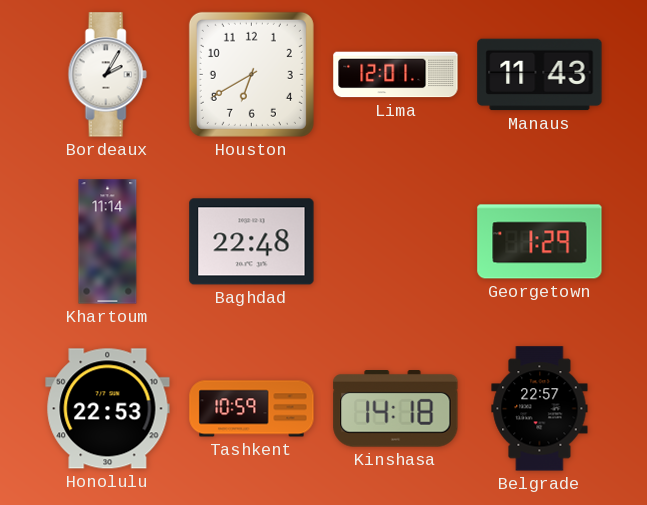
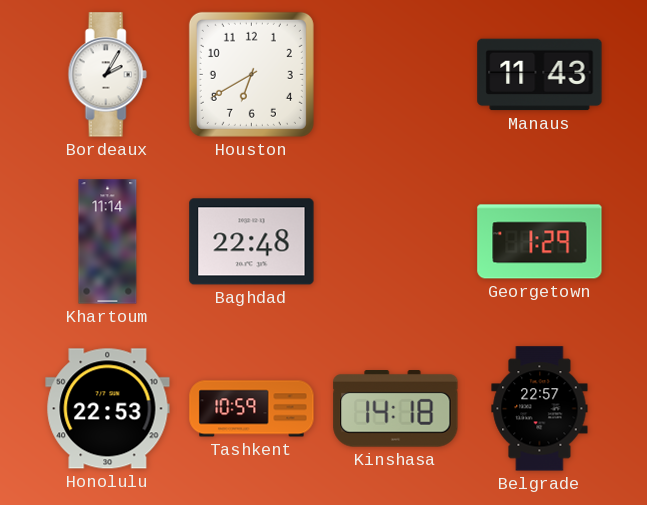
Lima: 12:01 -> none (396, 75)
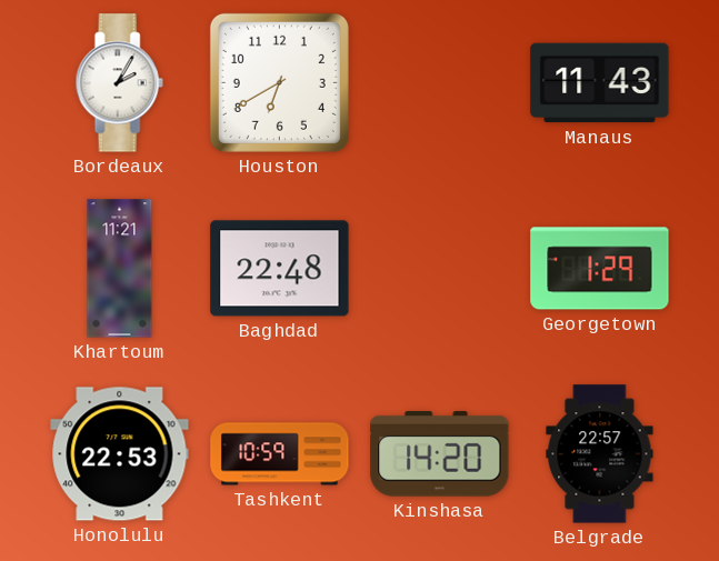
Khartoum: 11:14 -> 11:21 (120, 269)
Kinshasa: 14:18 -> 14:20 (440, 454)
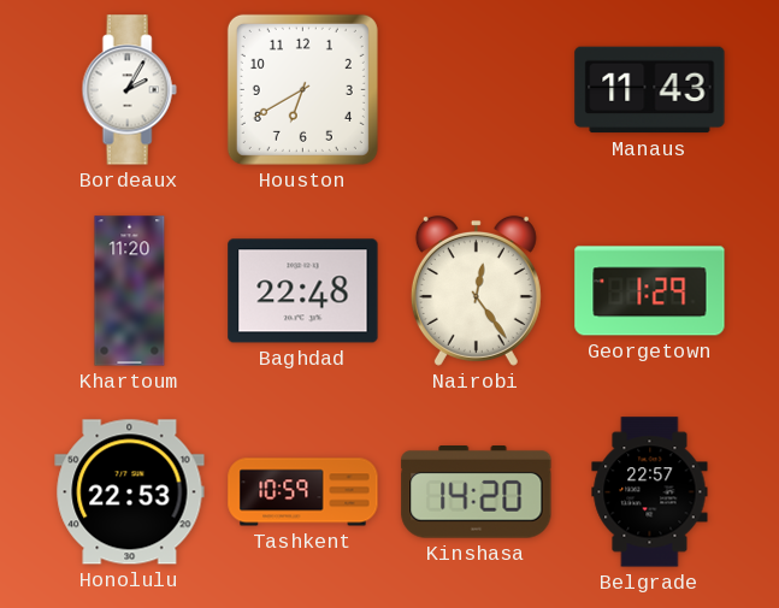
Khartoum: 11:21 -> 11:20 (130, 291)
Nairobi: none -> 12:24 (476, 290)
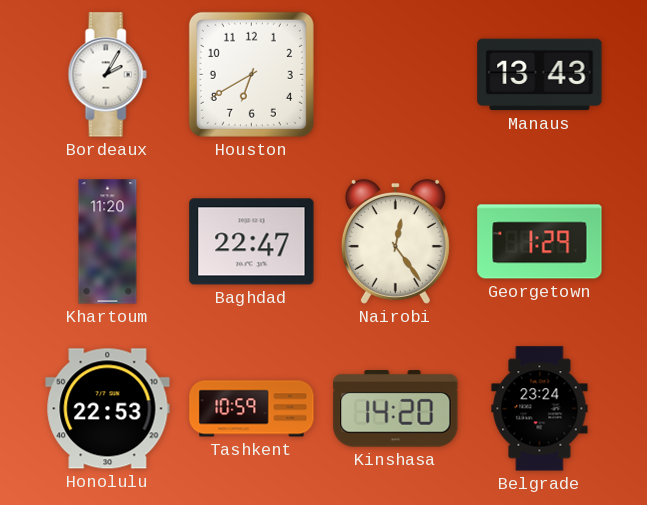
Manaus: 11:43 -> 13:43 (540, 75)
Baghdad: 22:48 -> 22:47 (252, 242)
Belgrade: 22:57 -> 23:24 (540, 409)
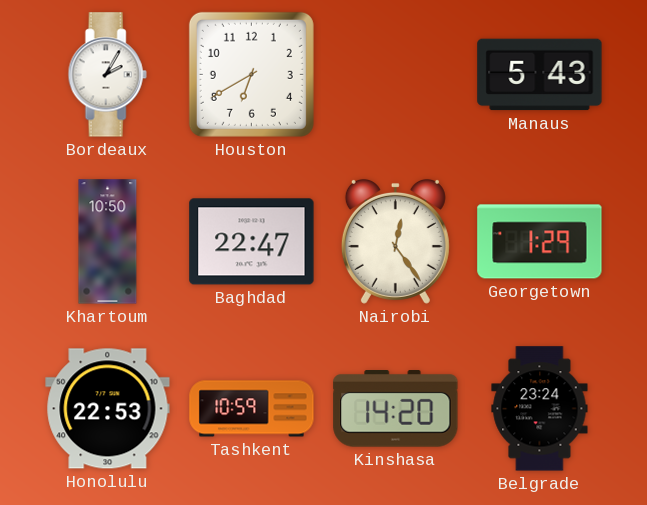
Manaus: 13:43 -> 5:43 (540, 75)
Khartoum: 11:20 -> 10:50 (108, 242)
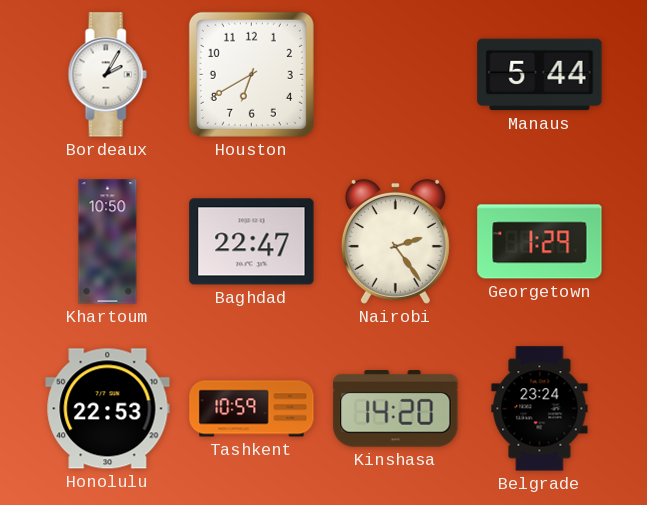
Manaus: 5:43 -> 5:44 (540, 75)
Nairobi: 12:24 -> 2:24 (395, 241)
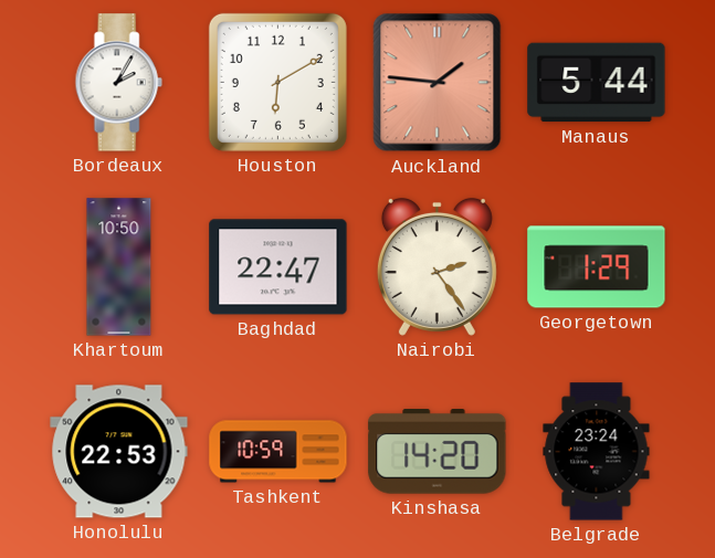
Houston: 6:40 -> 6:10 (277, 82)
Auckland: none -> 1:46 (438, 83)
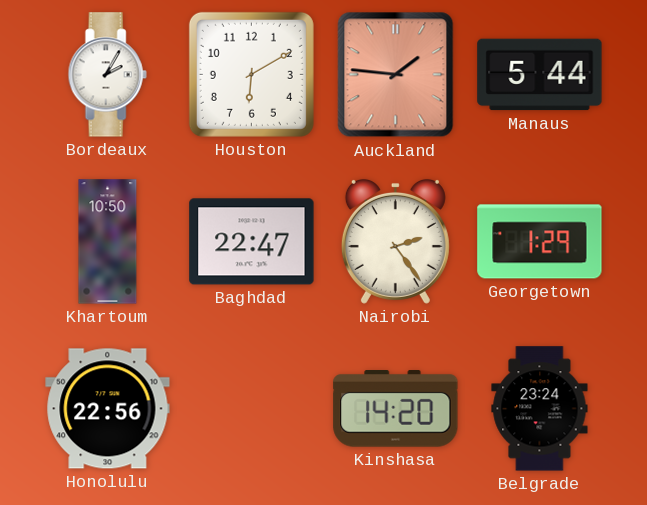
Honolulu: 22:53 -> 22:56 (108, 409)
Tashkent: 10:59 -> none (278, 452)
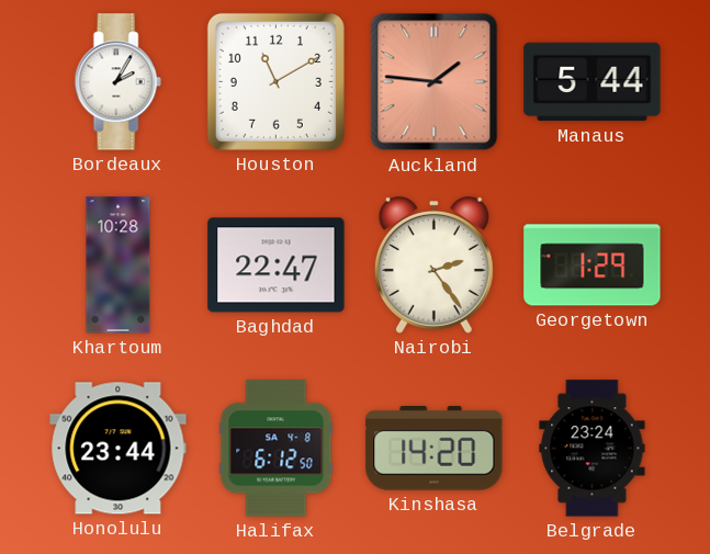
Houston: 6:10 -> 11:10 (275, 81)
Khartoum: 10:50 -> 10:28 (119, 265)
Honolulu: 22:56 -> 23:44 (119, 449)
Halifax: none -> 6:12 (277, 449)
